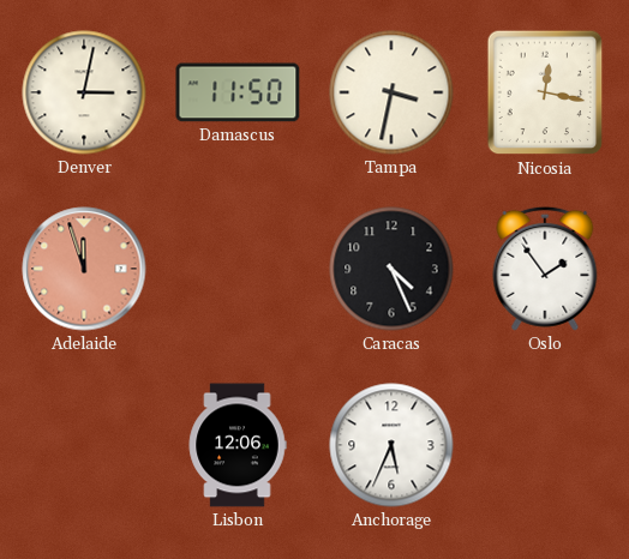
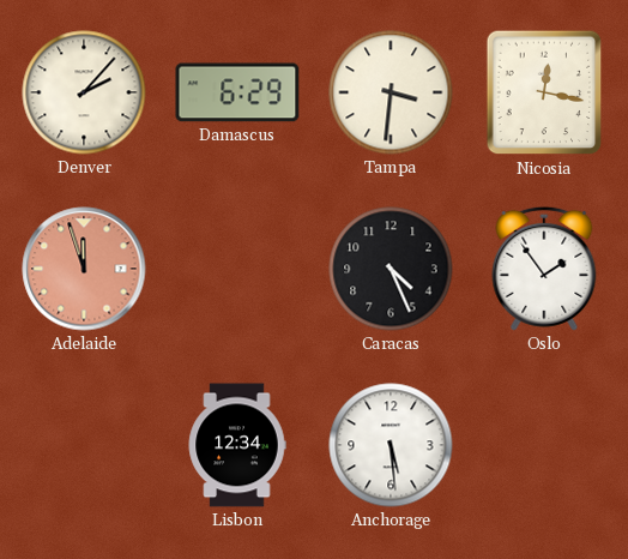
Denver: 3:02 -> 2:07 (84, 92)
Damascus: 11:50 -> 6:29 (237, 92)
Tampa: 3:32 -> 3:31 (391, 92)
Lisbon: 12:06 -> 12:34 (237, 445)
Anchorage: 5:34 -> 5:29 (391, 445)
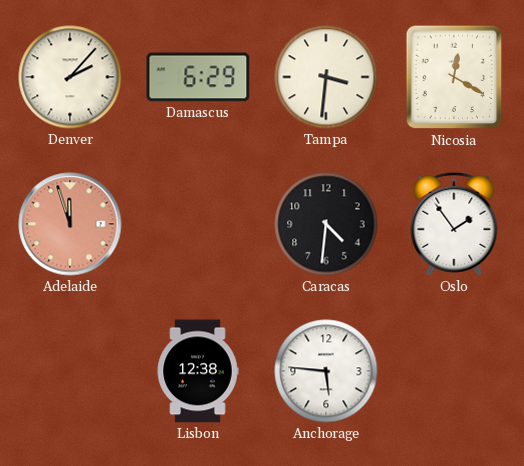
Nicosia: 12:17 -> 12:20 (454, 77)
Caracas: 4:26 -> 4:31 (326, 224)
Lisbon: 12:34 -> 12:38 (198, 371)
Anchorage: 5:29 -> 5:46 (326, 371)
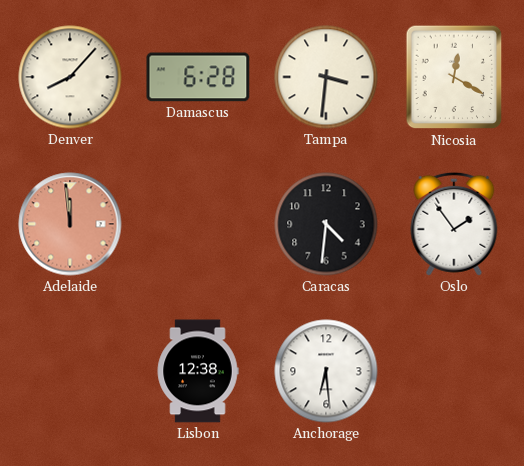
Denver: 2:07 -> 8:07 (70, 77)
Damascus: 6:29 -> 6:28 (198, 77)
Adelaide: 11:57 -> 11:59 (70, 224)
Anchorage: 5:46 -> 6:29 (326, 371)
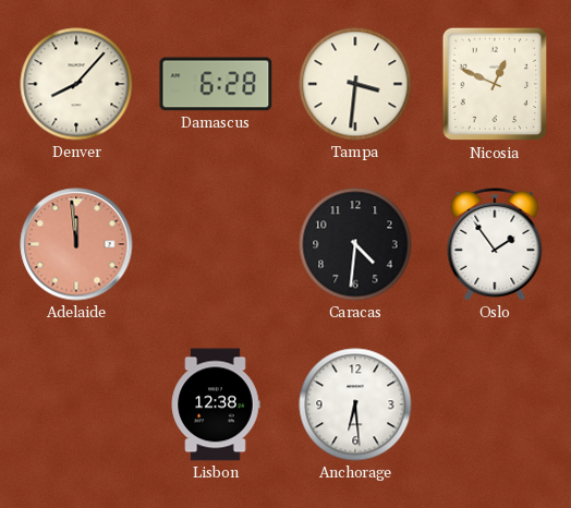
Nicosia: 12:20 -> 12:49 (495, 84)
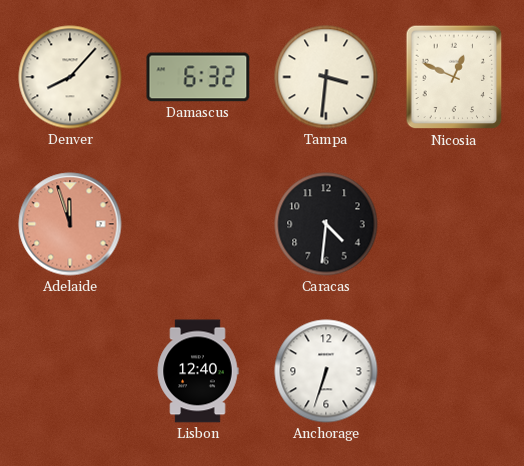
Damascus: 6:28 -> 6:32 (198, 77)
Adelaide: 11:59 -> 11:57 (70, 224)
Oslo: 1:54 -> none (495, 244)
Lisbon: 12:38 -> 12:40 (198, 371)
Anchorage: 6:29 -> 6:33 (326, 371)
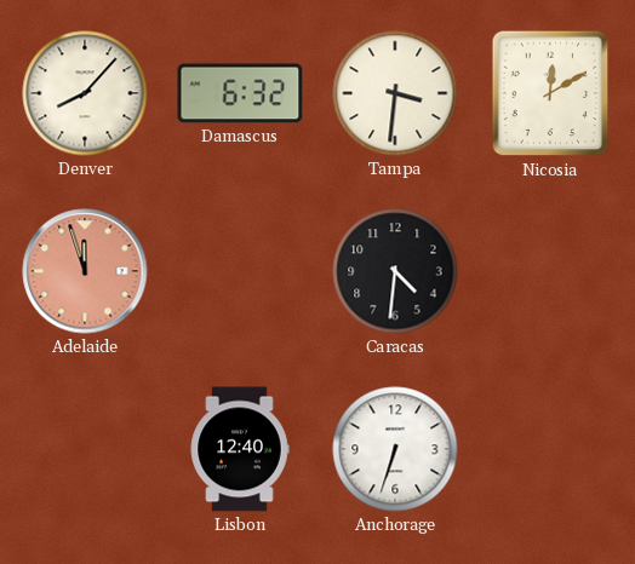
Nicosia: 12:49 -> 12:10 (550, 93)
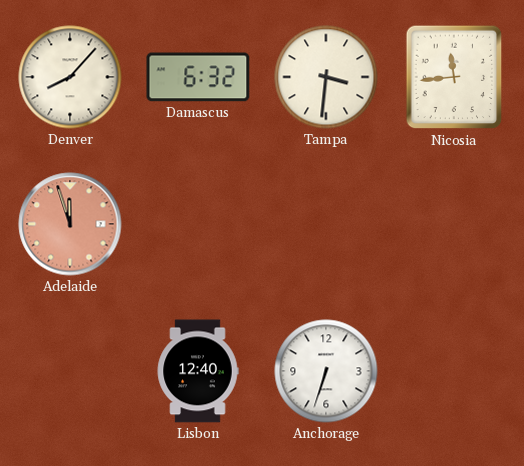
Nicosia: 12:10 -> 11:44 (454, 77)
Caracas: 4:31 -> none (395, 271)
